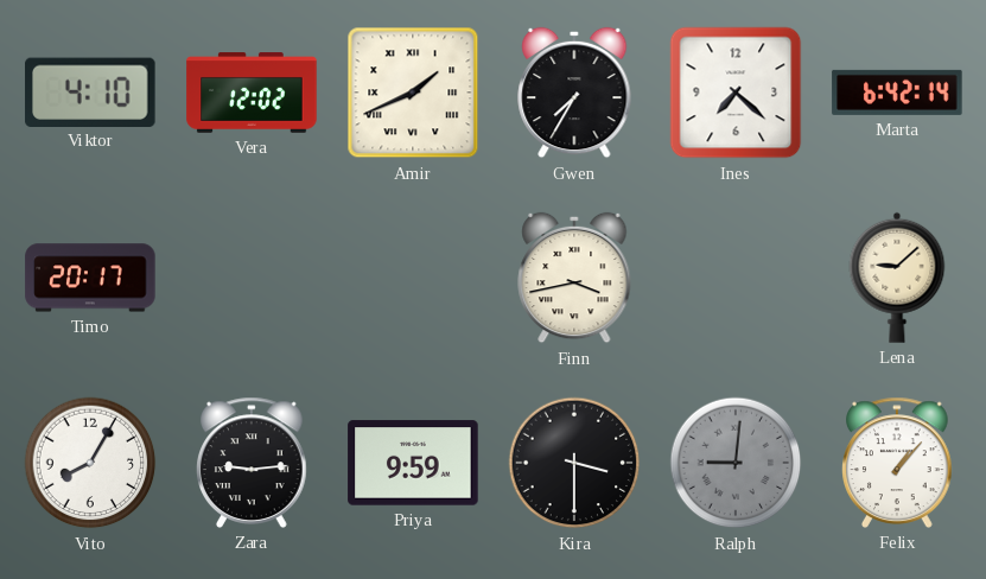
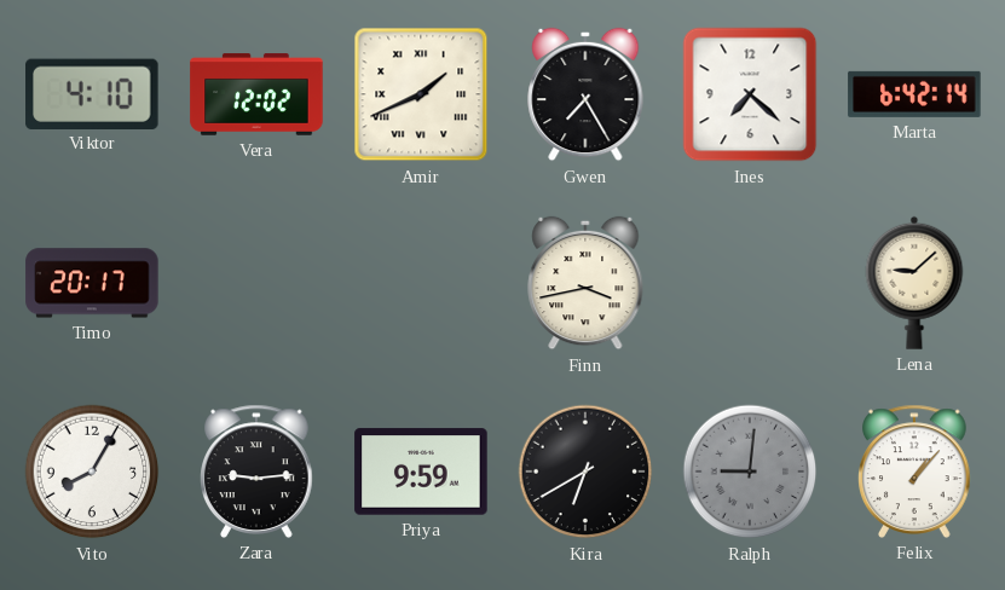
Gwen: 7:35 -> 7:25 (585, 94)
Kira: 3:30 -> 6:40 (585, 472)
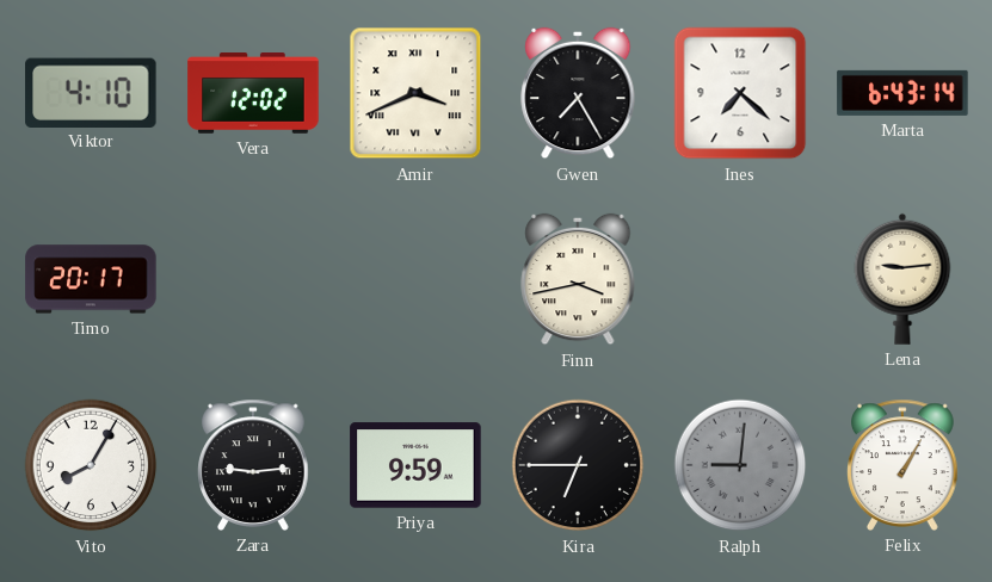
Amir: 1:41 -> 3:41 (415, 93)
Marta: 6:42 -> 6:43 (902, 93)
Lena: 9:08 -> 9:14 (902, 279)
Kira: 6:40 -> 6:45 (578, 465)
Felix: 1:07 -> 1:05 (904, 465)
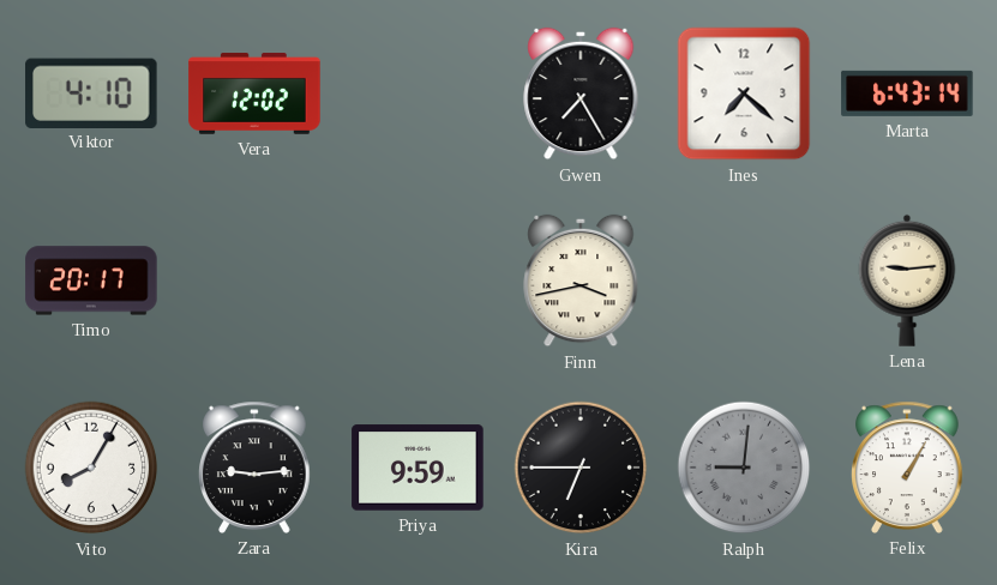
Amir: 3:41 -> none (415, 93)
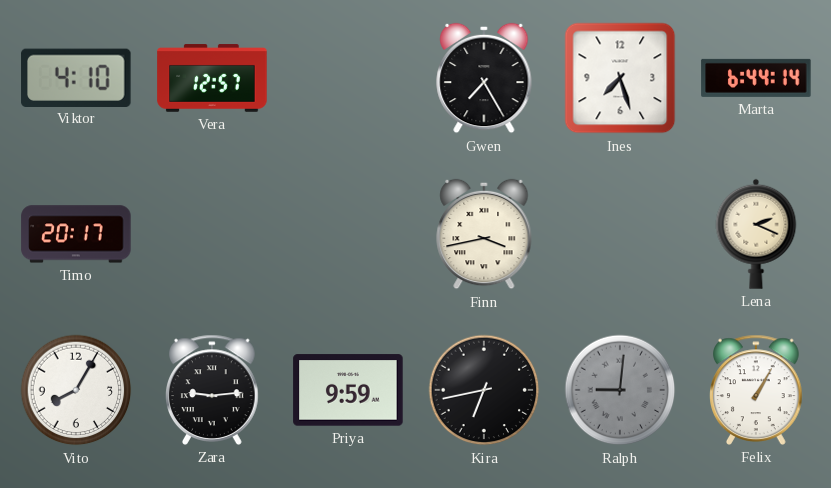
Vera: 12:02 -> 12:57 (212, 78)
Ines: 7:22 -> 7:27 (620, 78)
Marta: 6:43 -> 6:44 (756, 78)
Lena: 9:14 -> 2:19 (756, 234)
Kira: 6:45 -> 6:43 (484, 390)
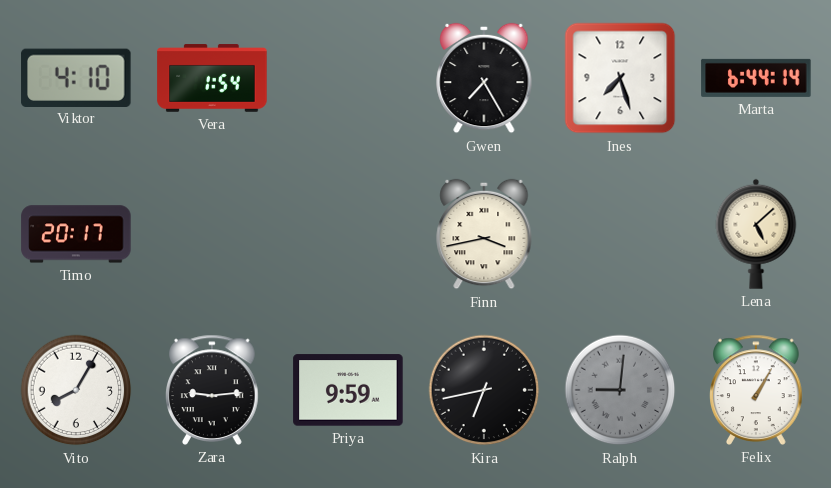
Vera: 12:57 -> 1:54 (212, 78)
Lena: 2:19 -> 5:08 (756, 234)
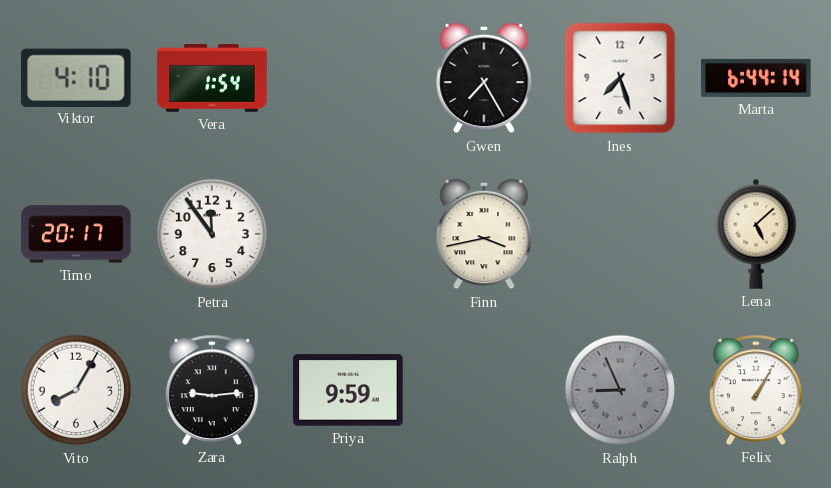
Petra: none -> 11:54 (212, 234)
Kira: 6:43 -> none (484, 390)
Ralph: 9:01 -> 8:56 (620, 390)
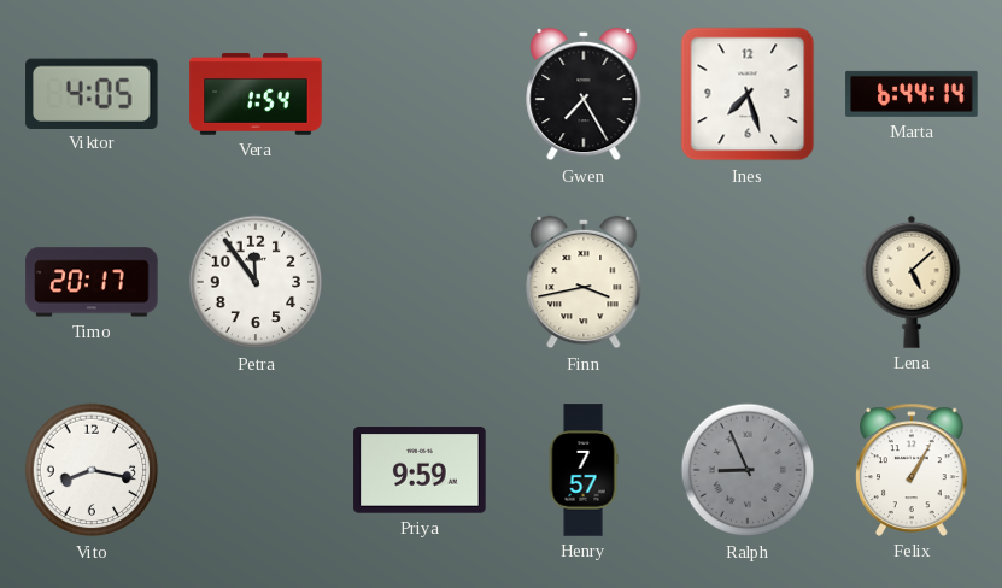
Viktor: 4:10 -> 4:05 (92, 93)
Vito: 8:05 -> 8:17 (92, 470)
Zara: 9:14 -> none (213, 390)
Henry: none -> 7:57 (584, 470)
